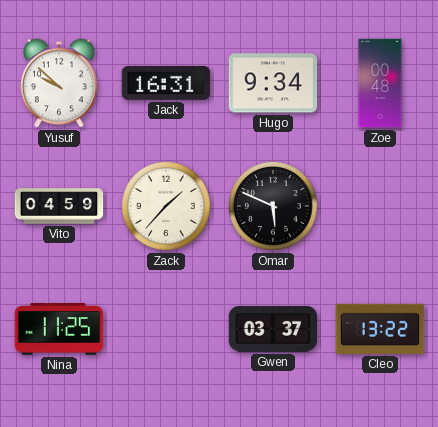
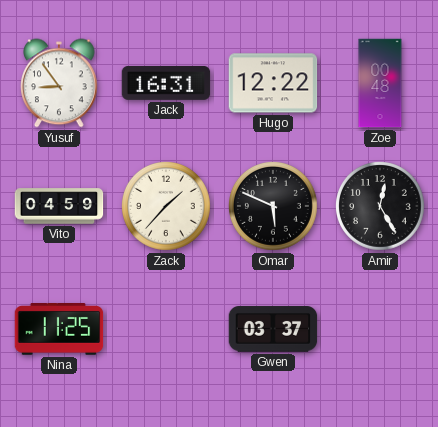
Yusuf: 9:52 -> 8:54 (60, 83)
Hugo: 9:34 -> 12:22 (273, 83)
Amir: none -> 12:25 (381, 207)
Cleo: 13:22 -> none (380, 329)
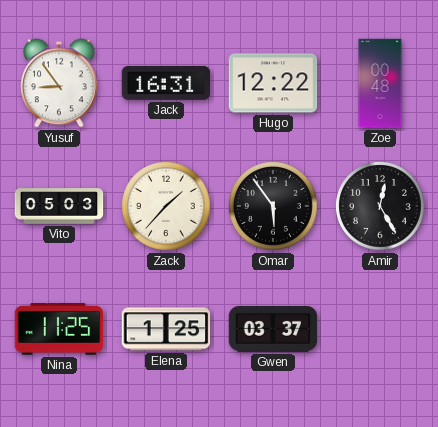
Vito: 04:59 -> 05:03 (59, 206)
Omar: 5:49 -> 5:54 (274, 207)
Elena: none -> 1:25 (166, 329)
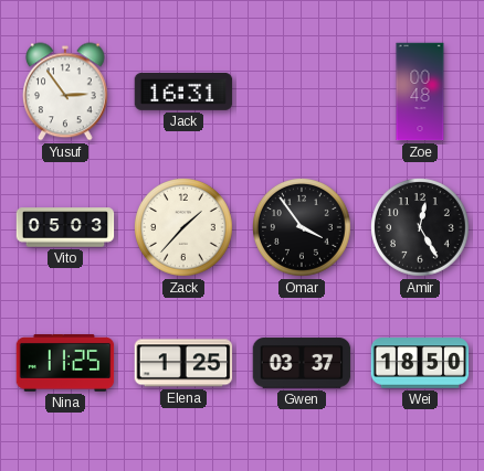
Yusuf: 8:54 -> 2:54 (66, 92)
Hugo: 12:22 -> none (273, 83)
Omar: 5:54 -> 3:54 (303, 228)
Wei: none -> 18:50 (420, 363)
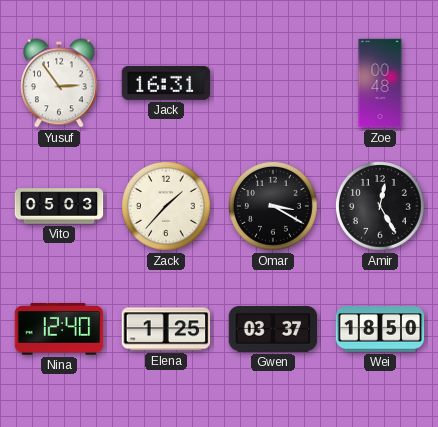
Omar: 3:54 -> 3:20 (274, 207)
Nina: 11:25 -> 12:40 (59, 329)
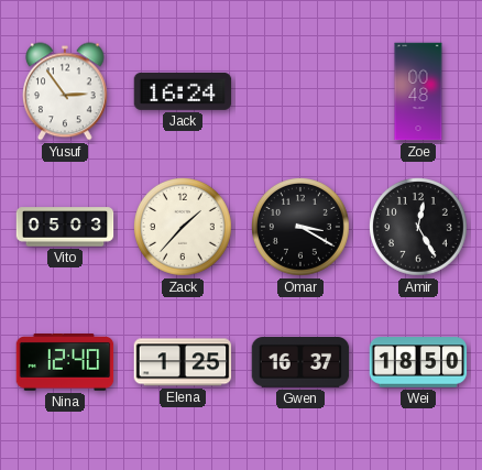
Jack: 16:31 -> 16:24 (183, 91)
Gwen: 03:37 -> 16:37 (300, 362)
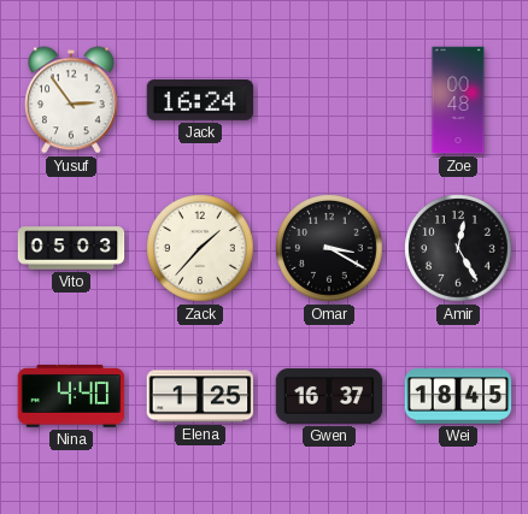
Nina: 12:40 -> 4:40 (71, 396)
Wei: 18:50 -> 18:45 (458, 396)
